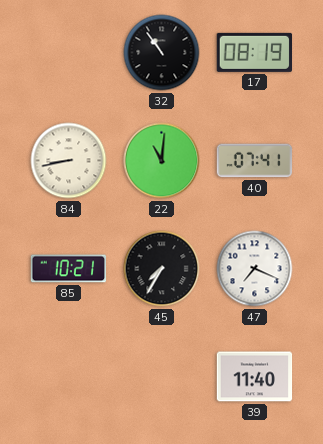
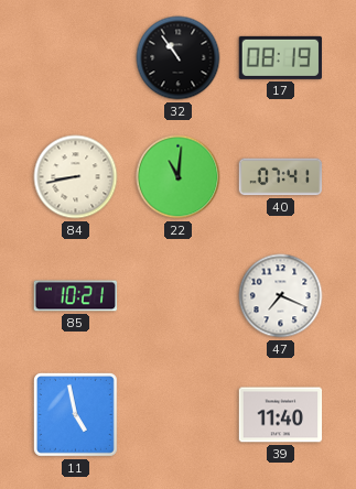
45: 7:35 -> none (162, 269)
11: none -> 4:58 (75, 414)
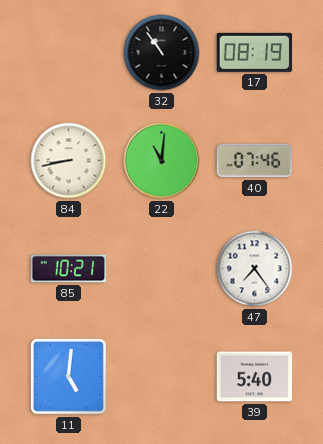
40: 07:41 -> 07:46 (255, 161)
47: 7:19 -> 7:24 (255, 269)
11: 4:58 -> 5:01 (68, 376)
39: 11:40 -> 5:40 (255, 377)
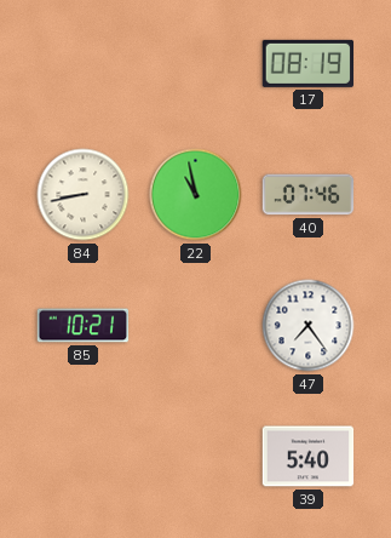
32: 10:54 -> none (162, 53)
22: 11:01 -> 10:58 (196, 195)
11: 5:01 -> none (68, 376)
